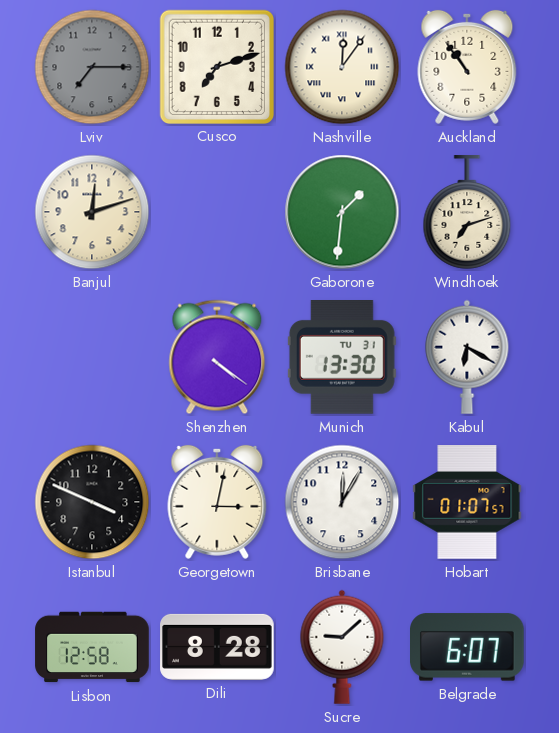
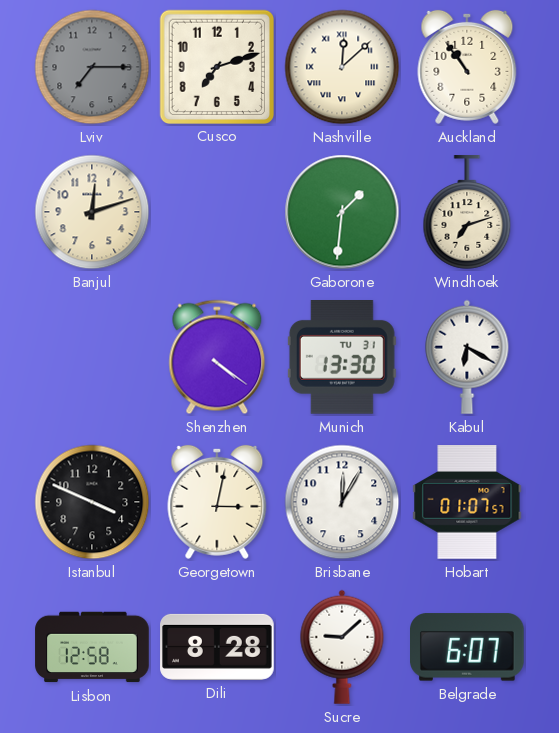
Nashville: 12:06 -> 12:08 (342, 67)
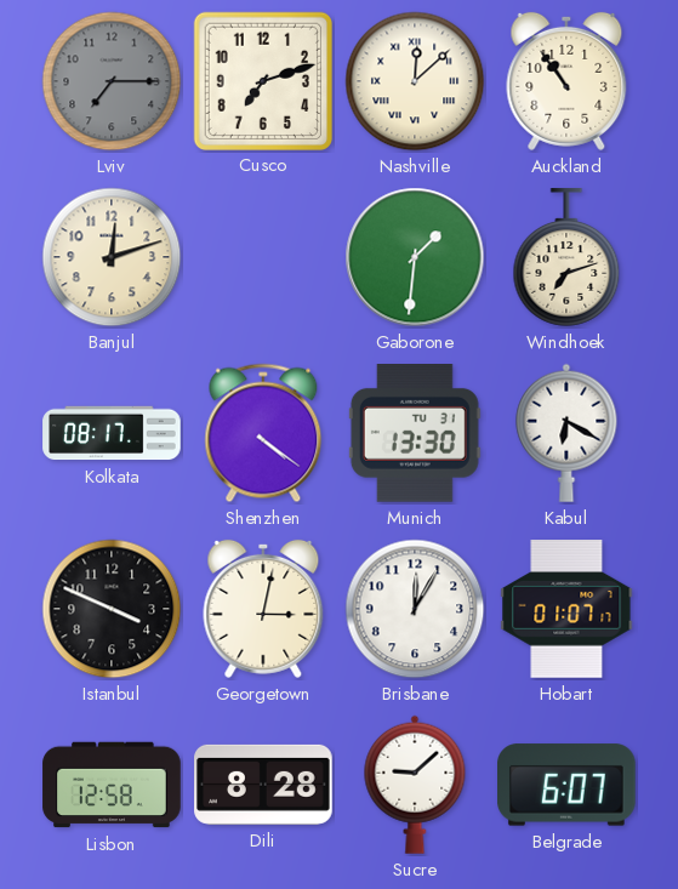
Kolkata: none -> 08:17 (112, 433)
Hobart: 01:07:57 -> 01:07:17 (566, 609)
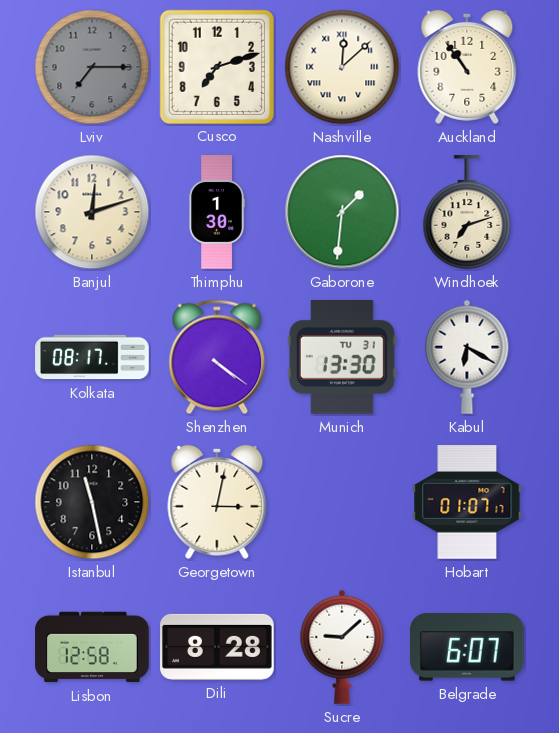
Thimphu: none -> 1:30 (217, 212)
Istanbul: 3:49 -> 11:28 (92, 502)
Brisbane: 12:05 -> none (415, 609)
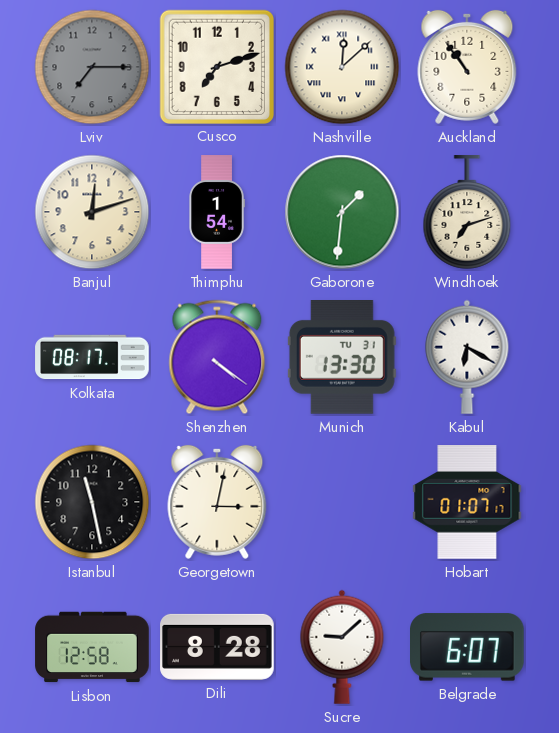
Thimphu: 1:30 -> 1:54 (217, 212)
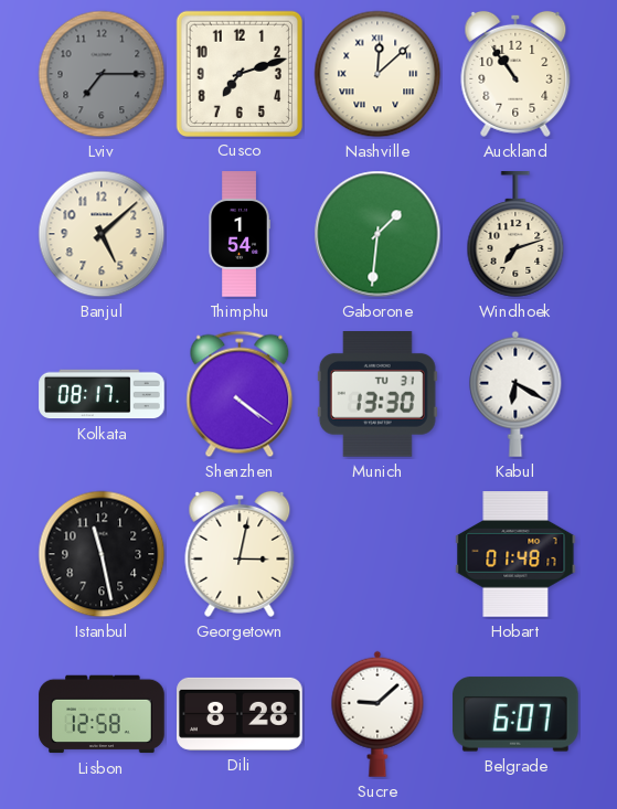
Banjul: 12:12 -> 5:08 (102, 234)
Hobart: 01:07 -> 01:48 (515, 554)
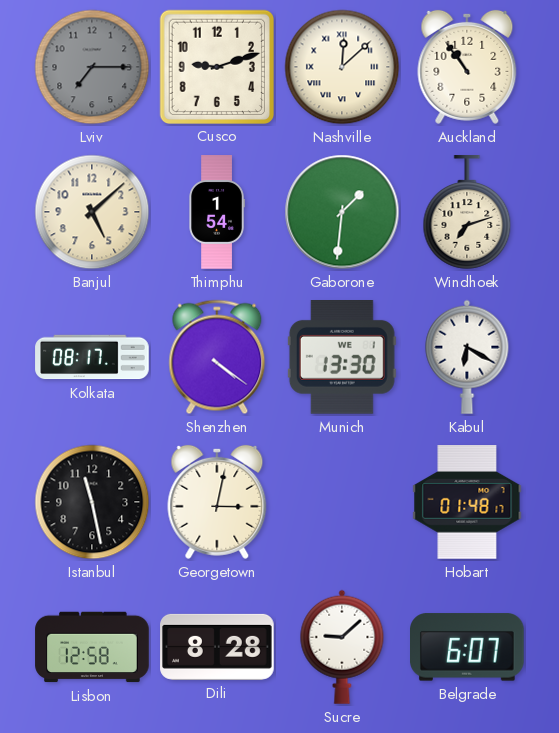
Cusco: 7:12 -> 9:12 (216, 66)
Munich date: TU 31 -> WE 1 (342, 358)
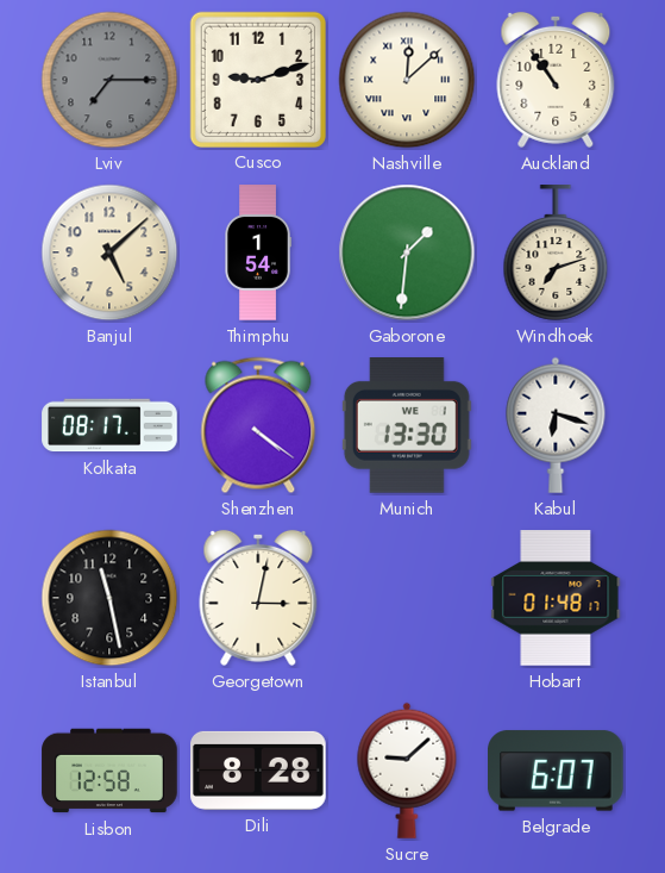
Kabul: 6:20 -> 6:18 (556, 425)
